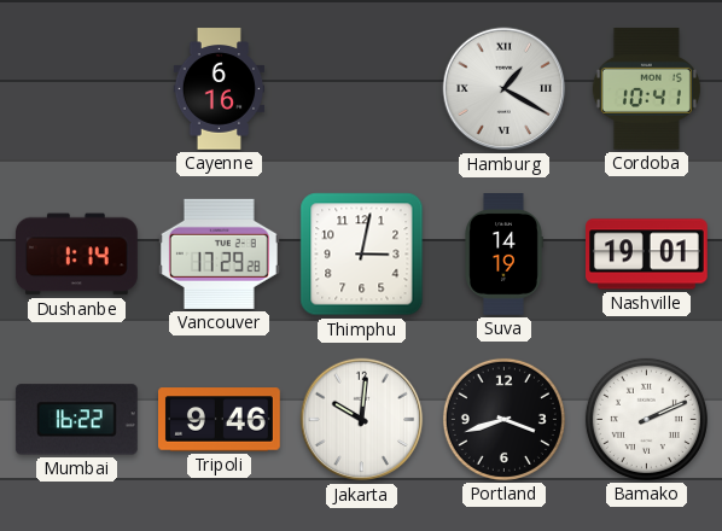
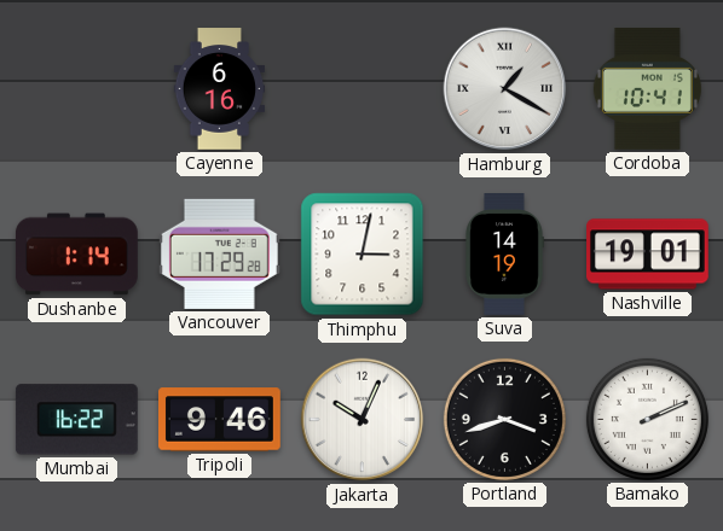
Jakarta: 10:01 -> 10:04 (363, 420)
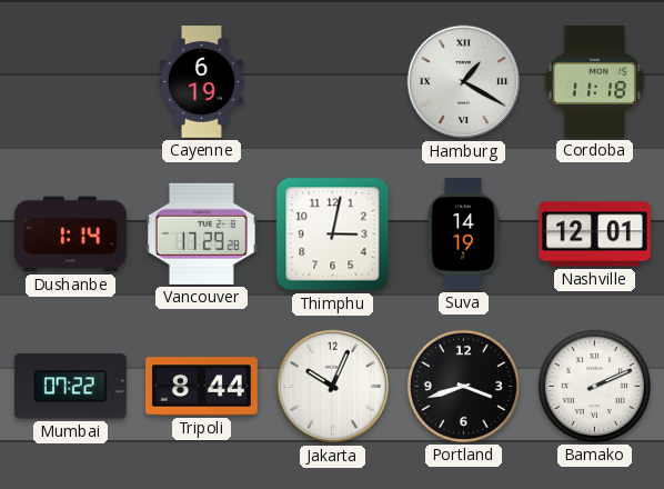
Cayenne: 6:16 -> 6:19 (202, 82)
Cordoba: 10:41 -> 11:18 (594, 81)
Nashville: 19:01 -> 12:01 (595, 234)
Mumbai: 16:22 -> 07:22 (70, 387)
Tripoli: 9:46 -> 8:44 (202, 387)
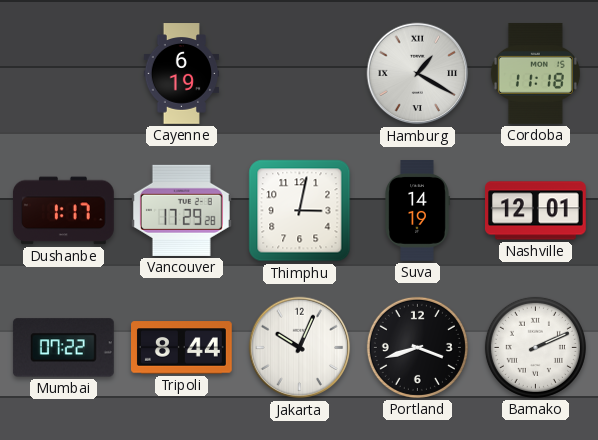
Dushanbe: 1:14 -> 1:17 (63, 211)
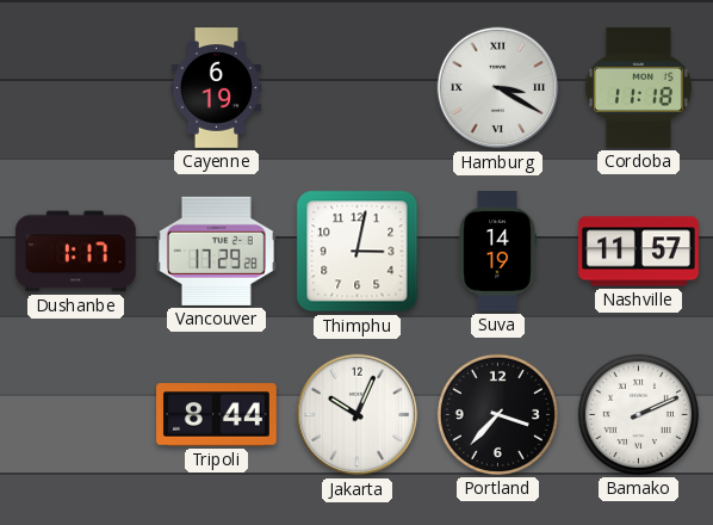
Hamburg: 1:20 -> 3:20 (498, 88)
Nashville: 12:01 -> 11:57 (639, 252)
Mumbai: 07:22 -> none (63, 348)
Portland: 3:42 -> 3:37 (497, 414)
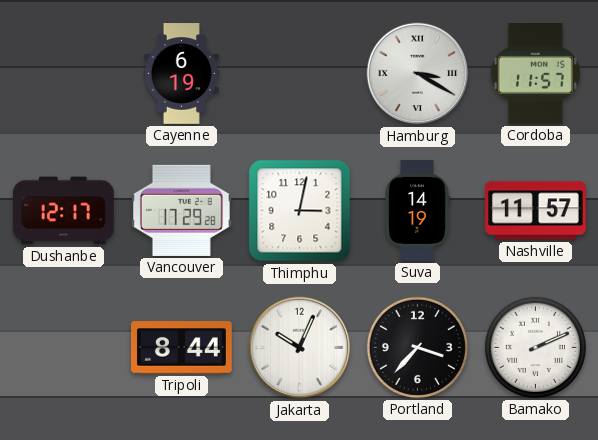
Cordoba: 11:18 -> 11:57 (535, 73)
Dushanbe: 1:17 -> 12:17 (63, 211)
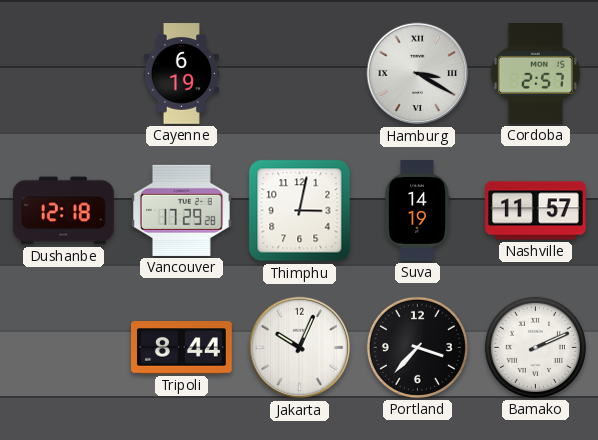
Cordoba: 11:57 -> 2:57 (535, 73)
Dushanbe: 12:17 -> 12:18 (63, 211)
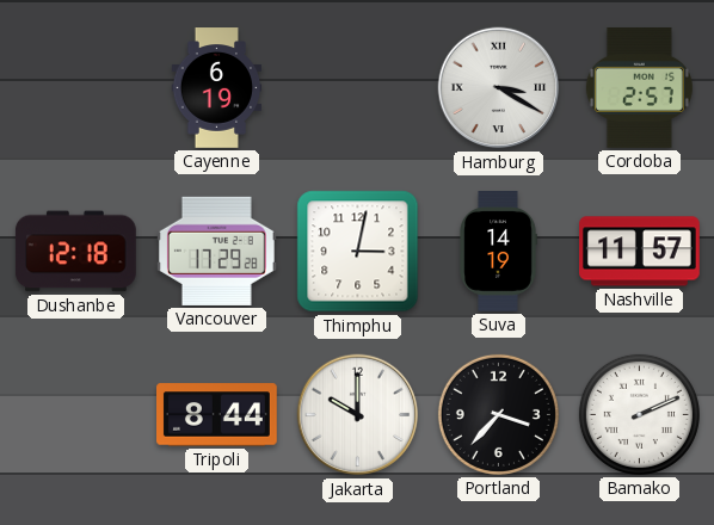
Jakarta: 10:04 -> 10:00 (358, 415)
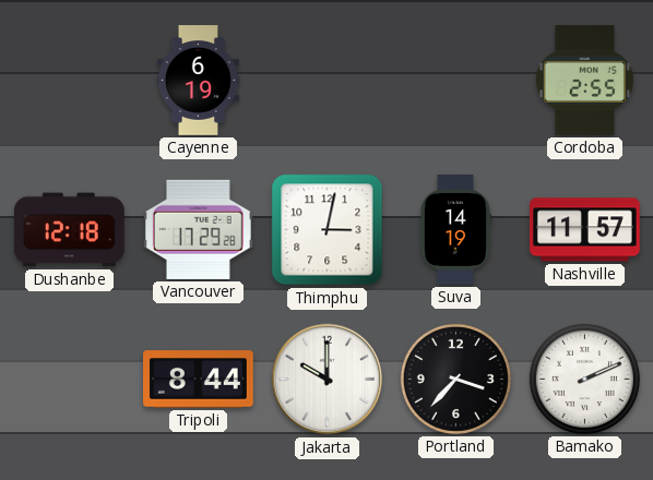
Hamburg: 3:20 -> none (499, 88)
Cordoba: 2:57 -> 2:55 (584, 80)
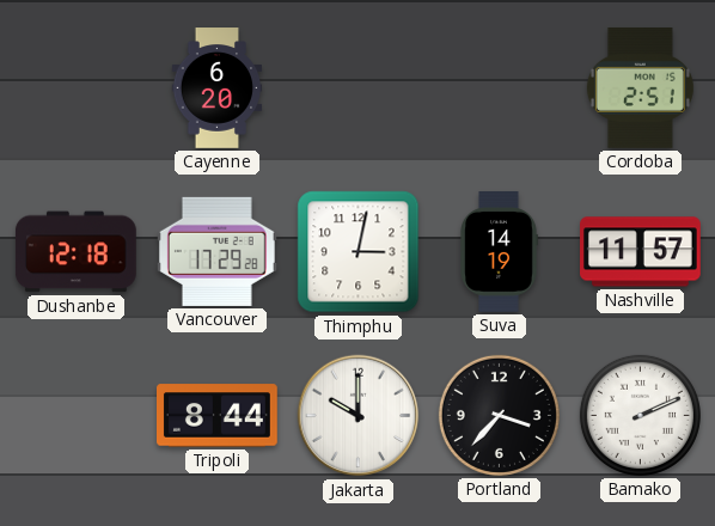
Cayenne: 6:19 -> 6:20 (218, 88)
Cordoba: 2:55 -> 2:51 (640, 87)
